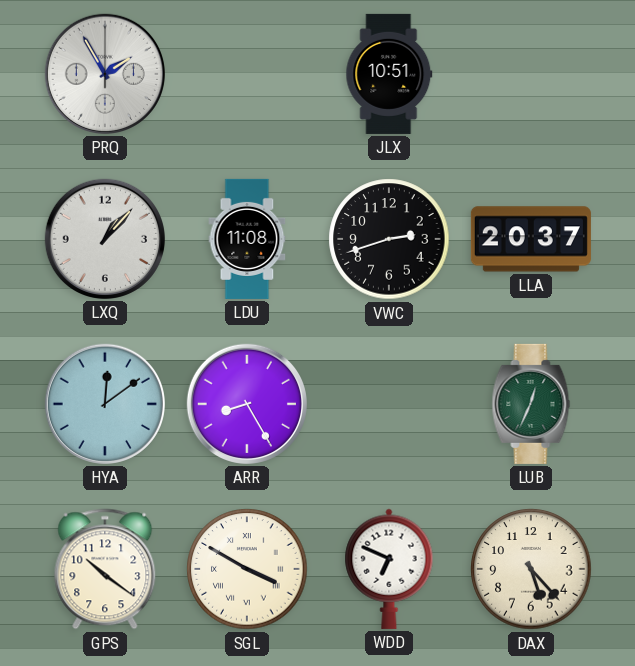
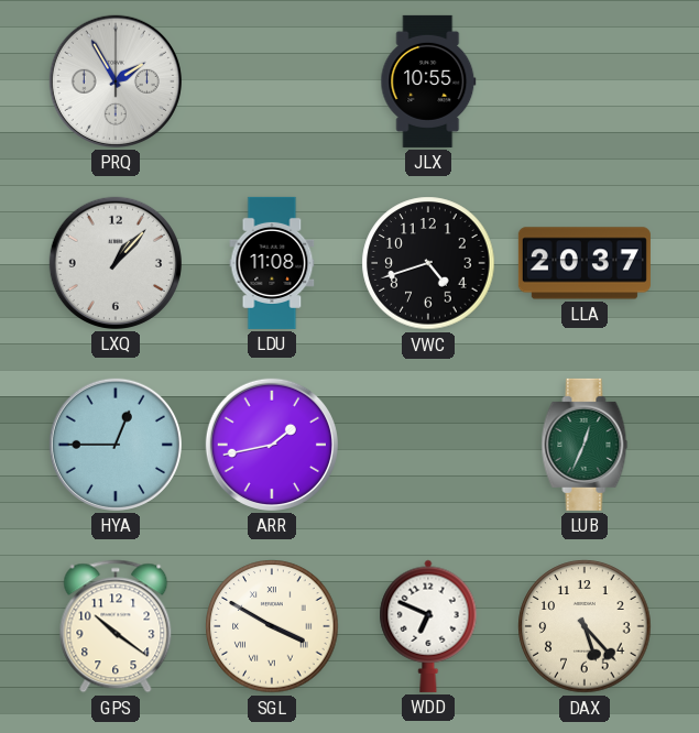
JLX: 10:51 -> 10:55 (428, 81)
VWC: 2:42 -> 4:42 (428, 263)
HYA: 12:09 -> 12:45 (116, 445)
ARR: 8:25 -> 1:43 (272, 445)
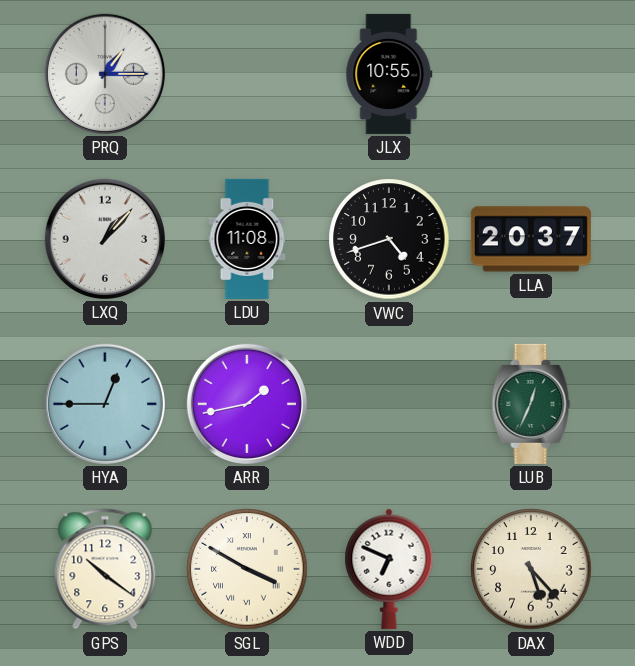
PRQ: 1:55 -> 1:15 (105, 74)
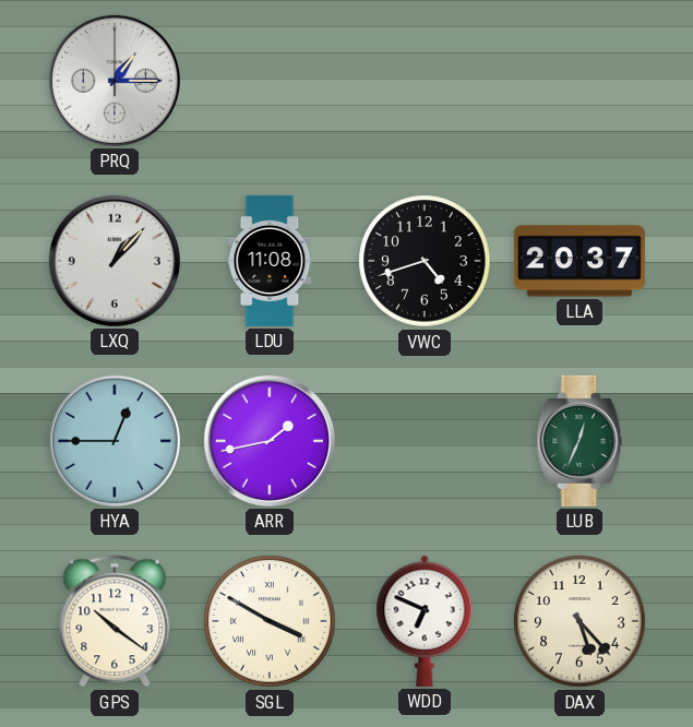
JLX: 10:55 -> none (389, 74)
